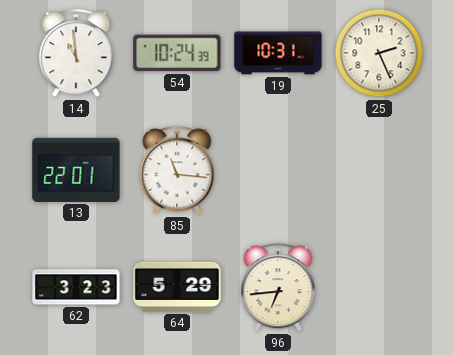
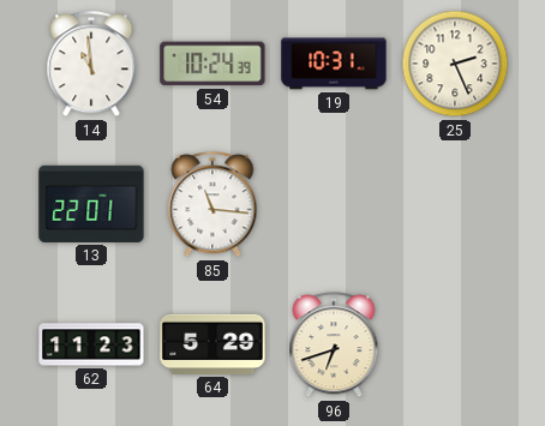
62: 3:23 -> 11:23 (91, 344)
96: 6:44 -> 6:42 (334, 346)
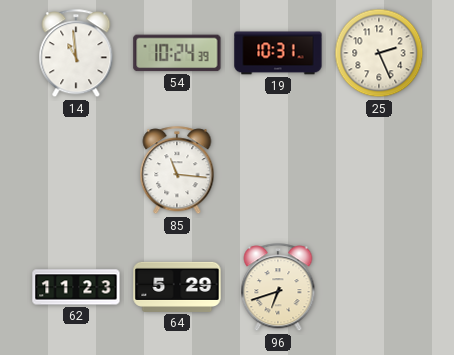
13: 22:01 -> none (91, 204)
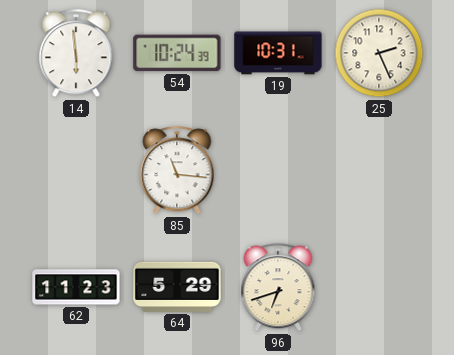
14: 10:59 -> 5:59 (76, 54)
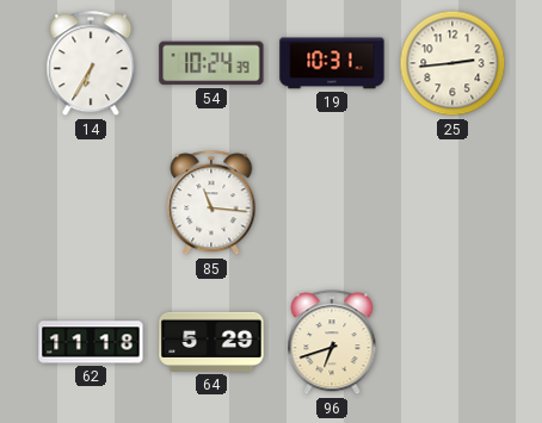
14: 5:59 -> 6:35 (91, 64)
25: 2:26 -> 2:44 (452, 63)
62: 11:23 -> 11:18 (91, 342)
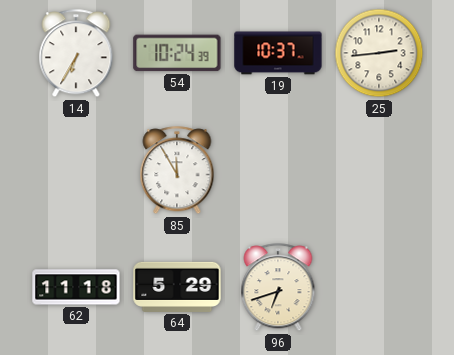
19: 10:31 -> 10:37 (278, 53)
85: 11:16 -> 11:55 (177, 171)
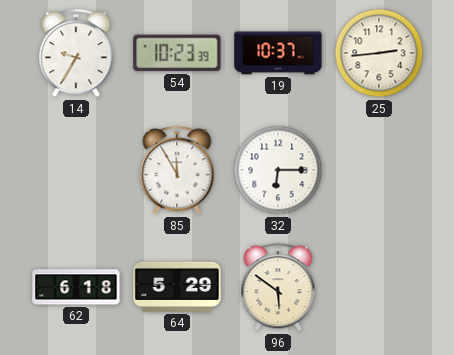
14: 6:35 -> 9:35 (76, 54)
54: 10:24 -> 10:23 (177, 53)
32: none -> 6:15 (278, 170)
62: 11:18 -> 6:18 (76, 287)
96: 6:42 -> 5:51 (278, 288)
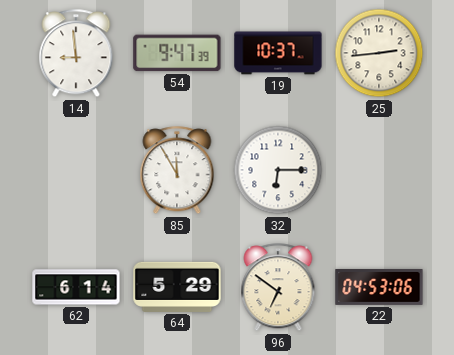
14: 9:35 -> 8:59 (76, 54)
54: 10:23 -> 9:47 (177, 53)
62: 6:18 -> 6:14 (76, 287)
96: 5:51 -> 6:51 (278, 288)
22: none -> 04:53 (379, 287)
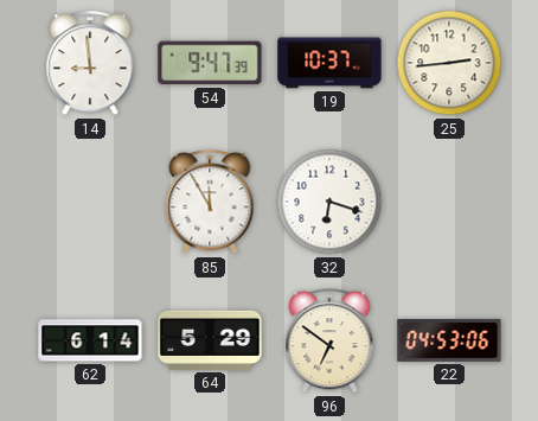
32: 6:15 -> 6:18 (329, 202)
